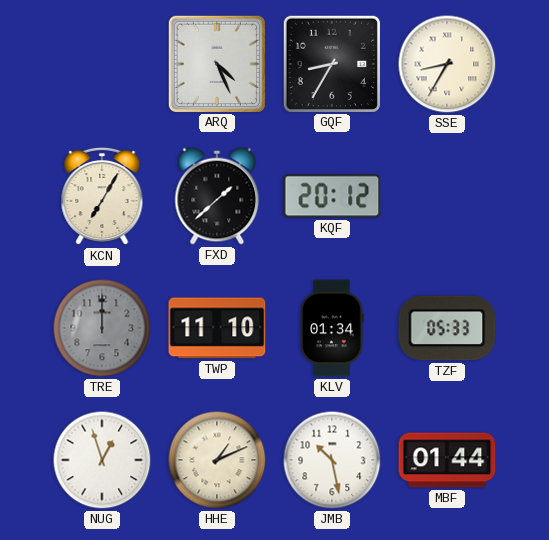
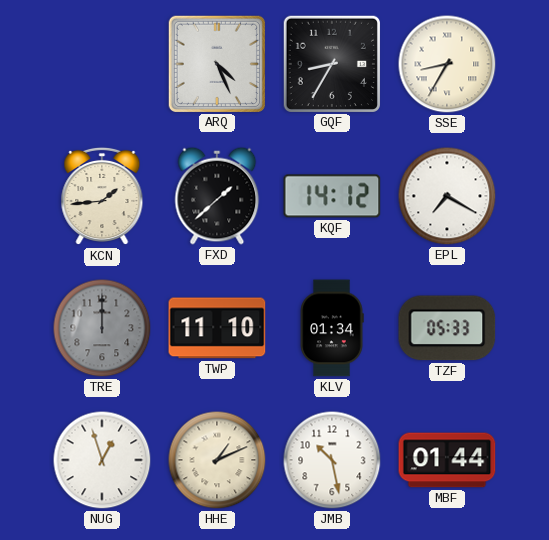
KCN: 7:05 -> 1:44 (102, 196)
KQF: 20:12 -> 14:12 (332, 196)
EPL: none -> 7:20 (447, 196)
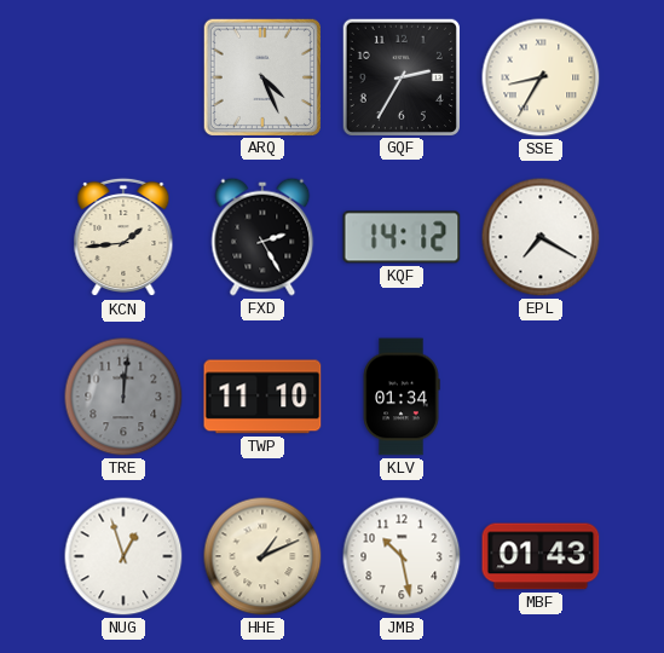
GQF: 8:35 -> 2:35 (400, 76)
FXD: 1:38 -> 2:25 (262, 237)
TRE: 12:00 -> 12:01 (123, 397)
TZF: 05:33 -> none (447, 328)
MBF: 01:44 -> 01:43 (541, 556)
